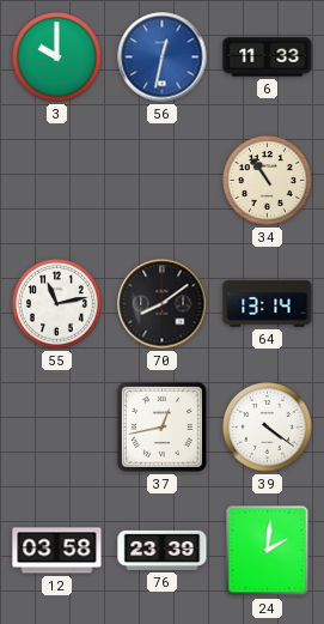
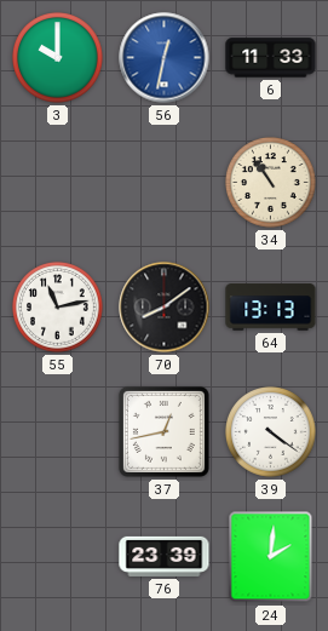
64: 13:14 -> 13:13 (271, 308)
12: 03:58 -> none (57, 551)
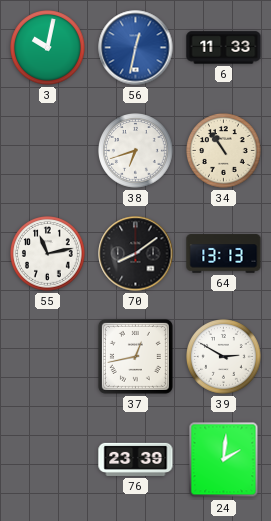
3: 10:00 -> 10:02 (48, 48)
38: none -> 6:42 (136, 151)
39: 4:21 -> 2:50 (224, 357)
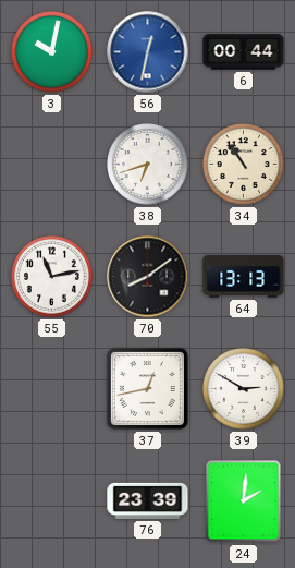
6: 11:33 -> 00:44 (244, 52)
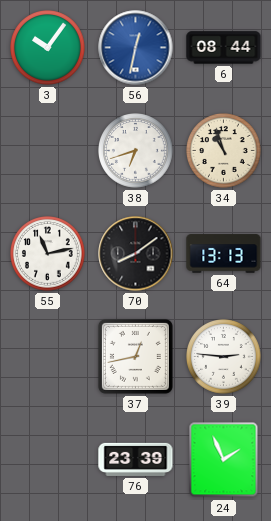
3: 10:02 -> 10:06 (48, 48)
6: 00:44 -> 08:44 (224, 48)
34: 10:54 -> 10:57 (224, 151)
39: 2:50 -> 2:46 (224, 357)
24: 2:01 -> 1:56 (224, 460)
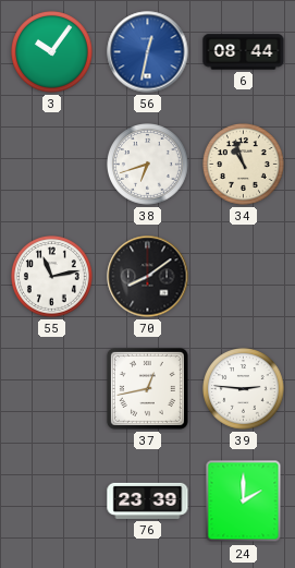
64: 13:13 -> none (224, 254)
24: 1:56 -> 2:00 (244, 501)
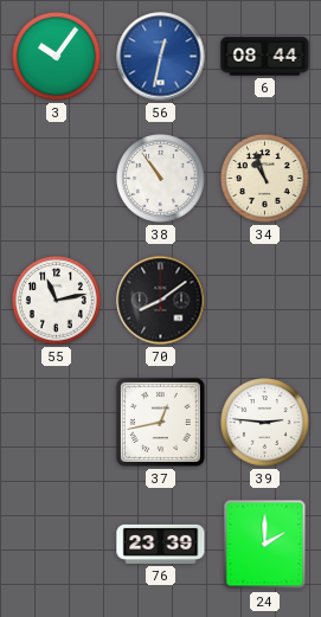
38: 6:42 -> 10:54 (161, 179)
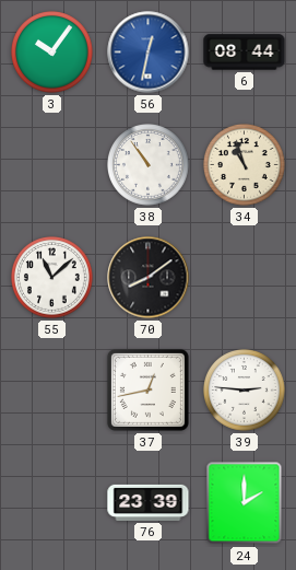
55: 11:13 -> 11:08 (52, 278)
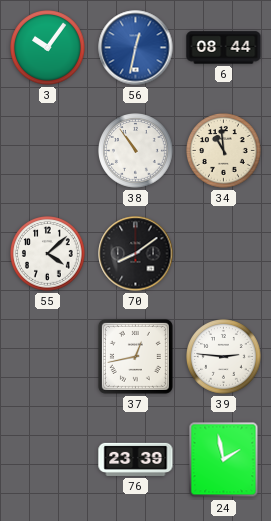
34: 10:57 -> 10:59 (224, 151)
55: 11:08 -> 4:08 (48, 254)
24: 2:00 -> 1:58 (224, 460)
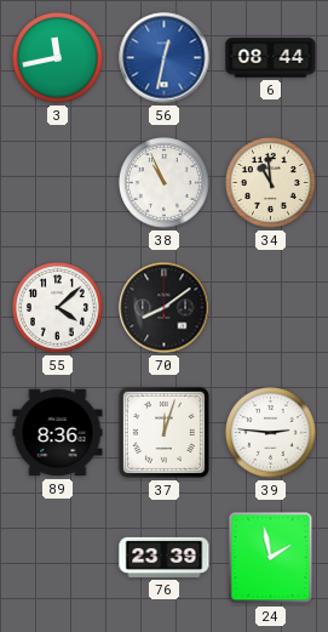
3: 10:06 -> 11:43 (58, 58)
38: 10:54 -> 10:56 (165, 183)
89: none -> 8:36 (58, 433)
37: 12:43 -> 12:03 (163, 432)
